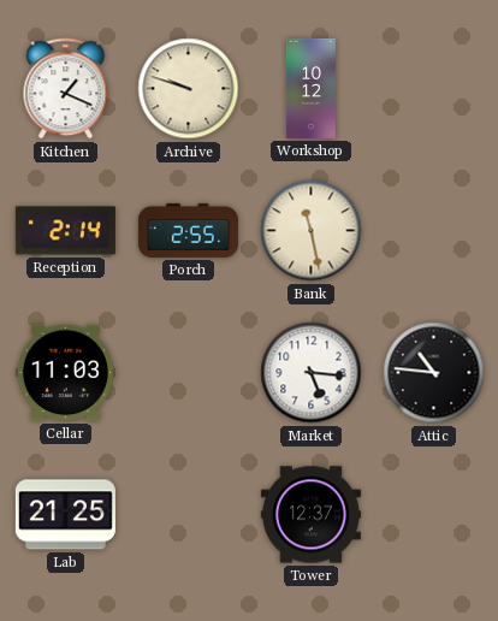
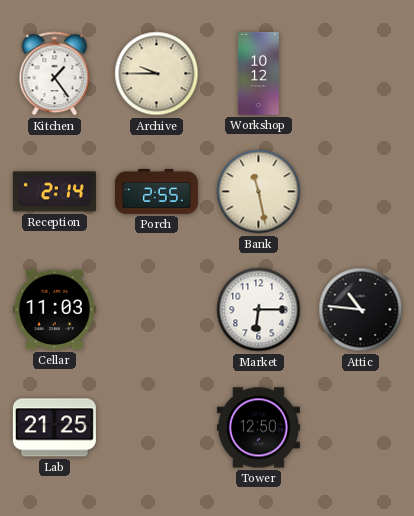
Kitchen: 1:19 -> 1:24 (55, 74)
Archive: 9:48 -> 9:45 (157, 74)
Market: 5:16 -> 6:15 (259, 310)
Tower: 12:37 -> 12:50 (258, 428)
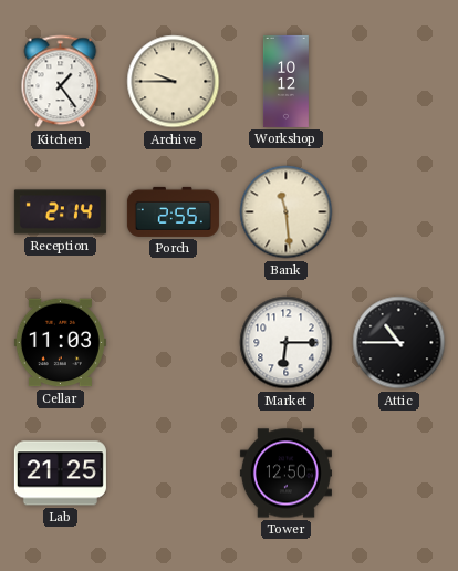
Bank: 11:28 -> 11:29 (287, 212)
Attic: 10:46 -> 10:45 (399, 343)
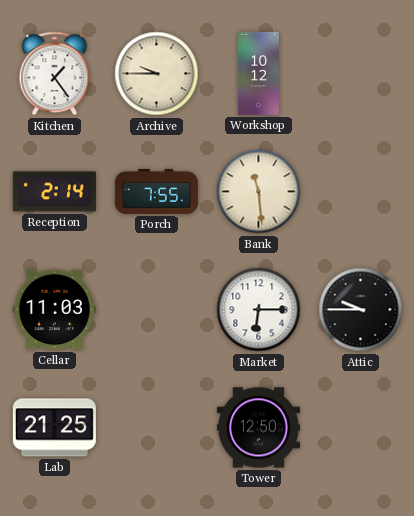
Porch: 2:55 -> 7:55 (156, 191)
Attic: 10:45 -> 9:45 (361, 310)
